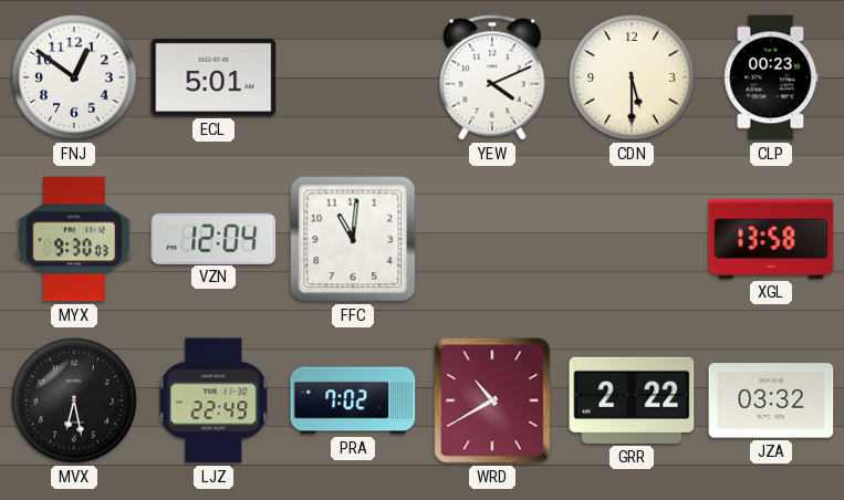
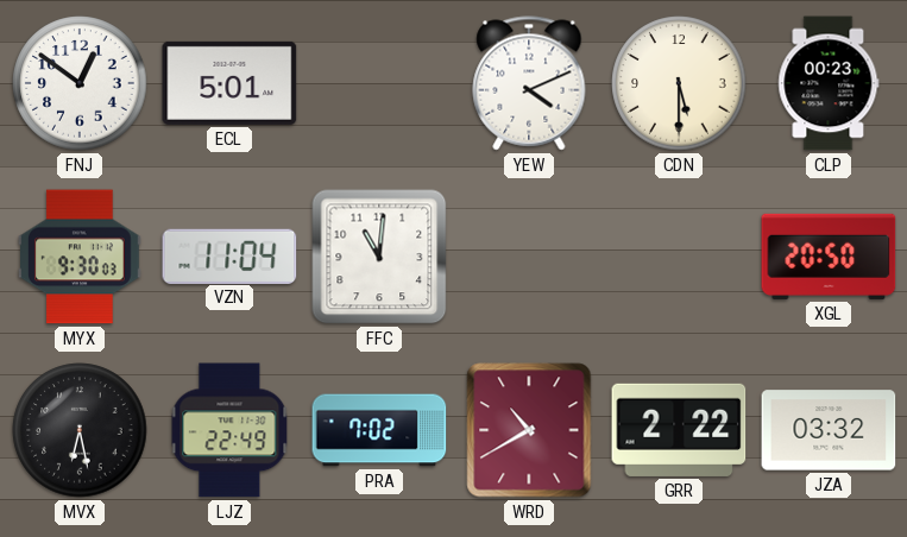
VZN: 12:04 -> 11:04 (229, 255)
XGL: 13:58 -> 20:50 (829, 257)
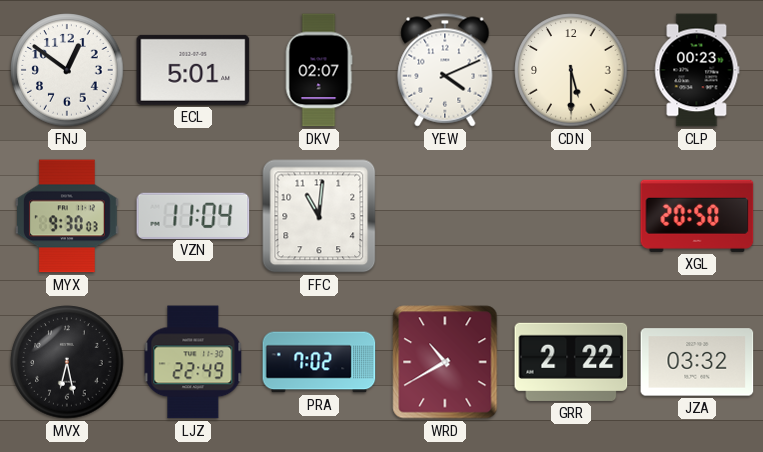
DKV: none -> 02:07 (319, 70)
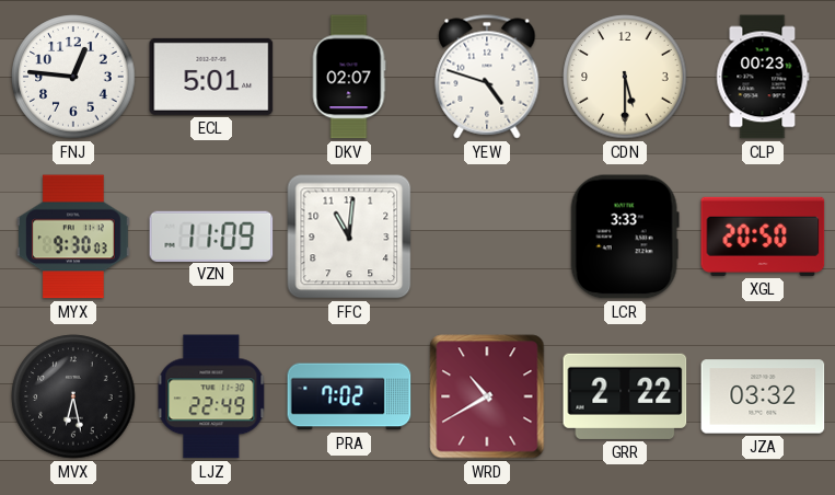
FNJ: 12:51 -> 12:46 (73, 77)
YEW: 4:11 -> 4:48 (487, 77)
VZN: 11:04 -> 11:09 (211, 235)
LCR: none -> 3:33 (625, 237)
